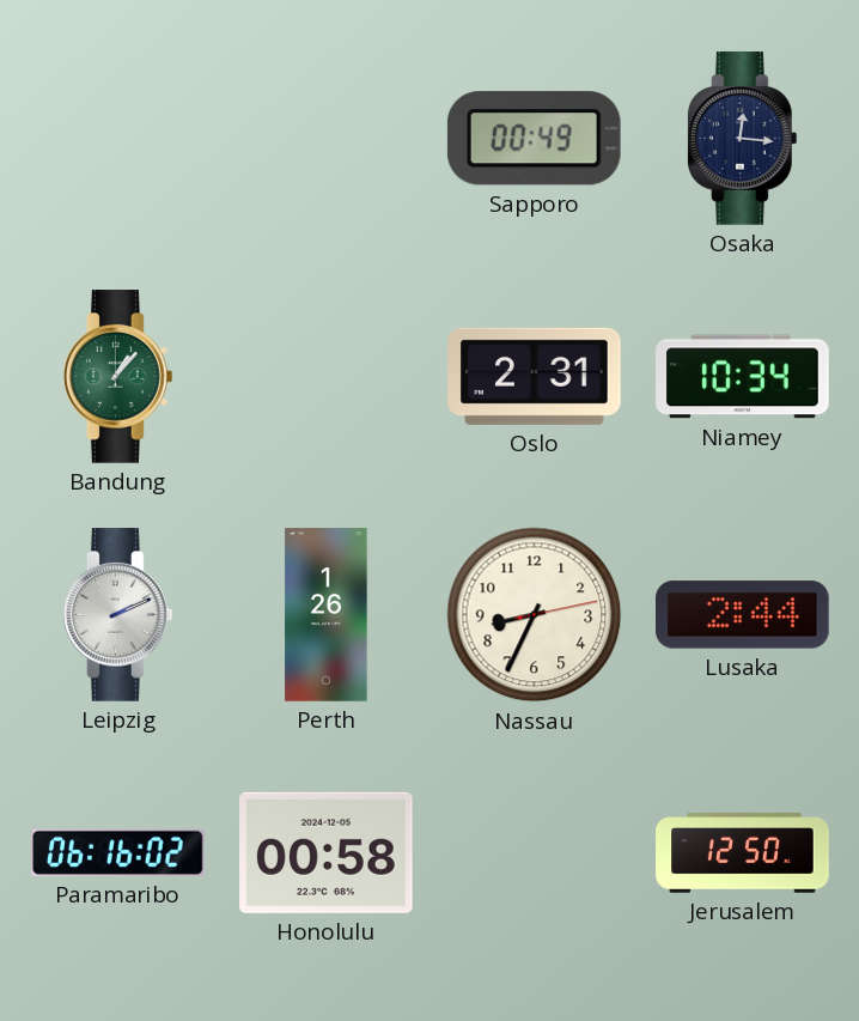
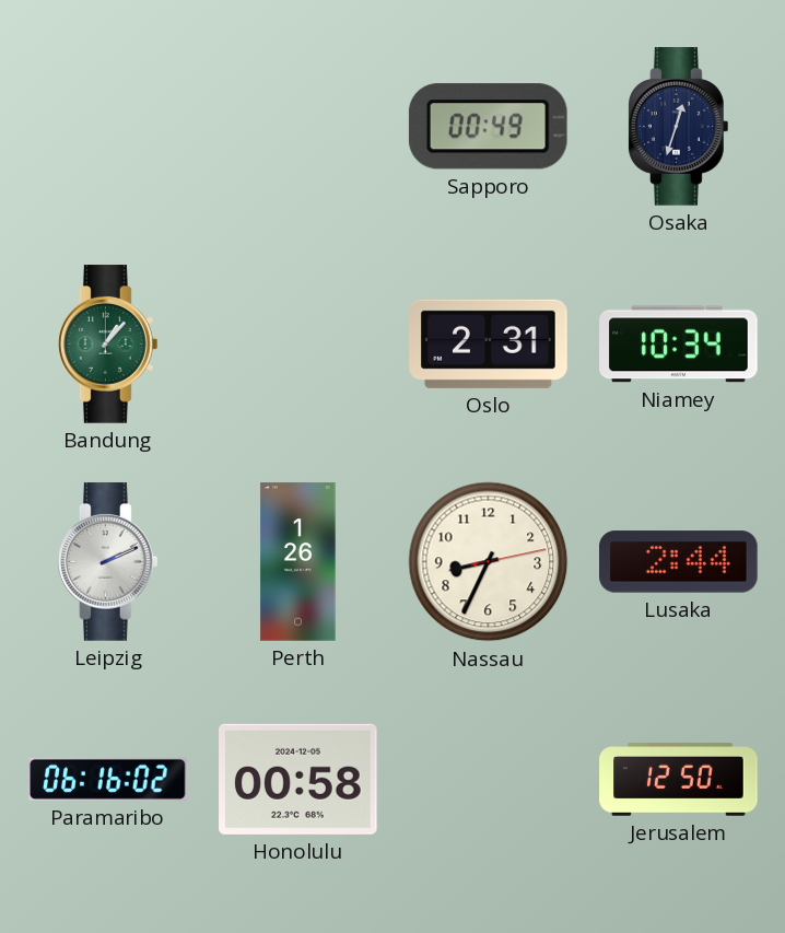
Osaka: 12:16 -> 12:33 (679, 127)
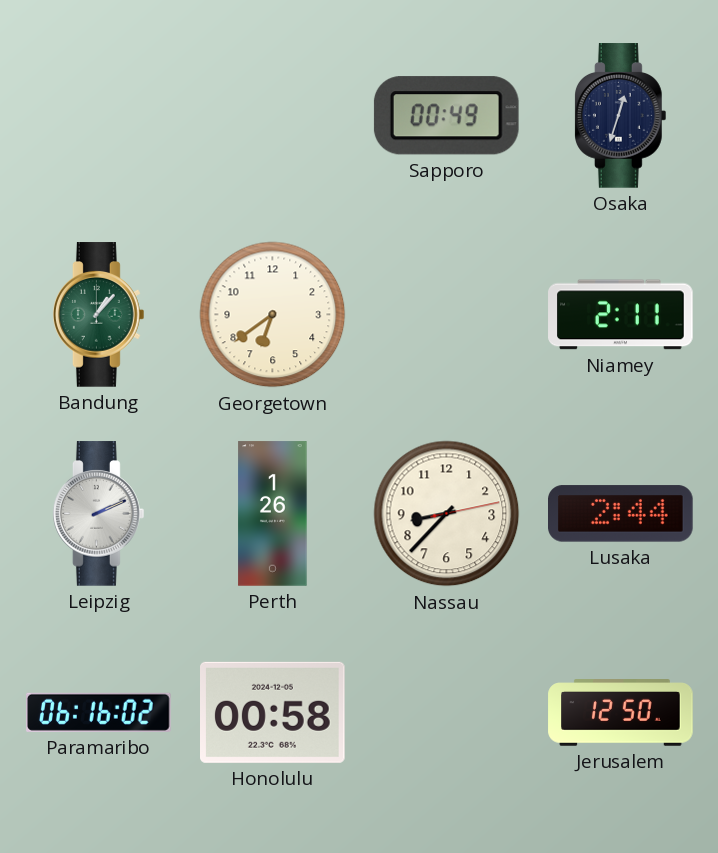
Georgetown: none -> 6:39 (273, 315)
Oslo: 2:31 -> none (489, 343)
Niamey: 10:34 -> 2:11 (621, 315)
Nassau: 8:34 -> 8:37 (447, 514)
